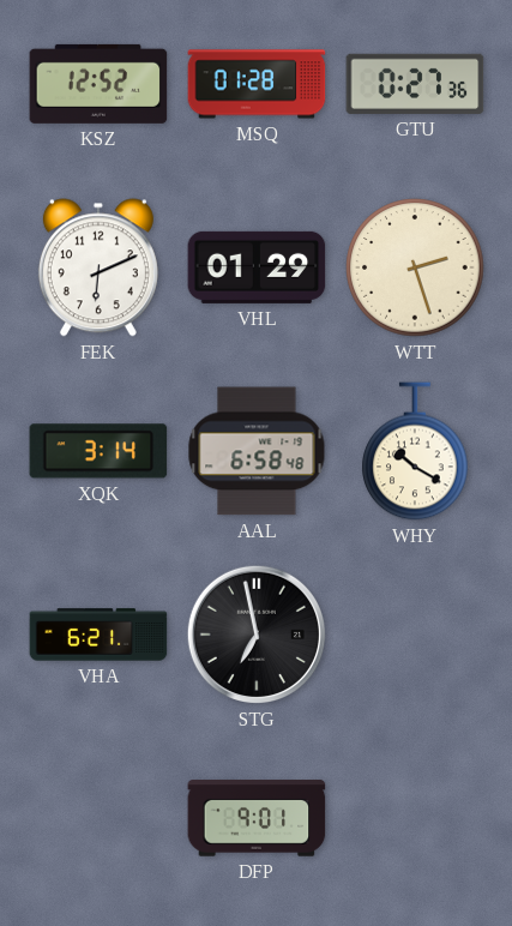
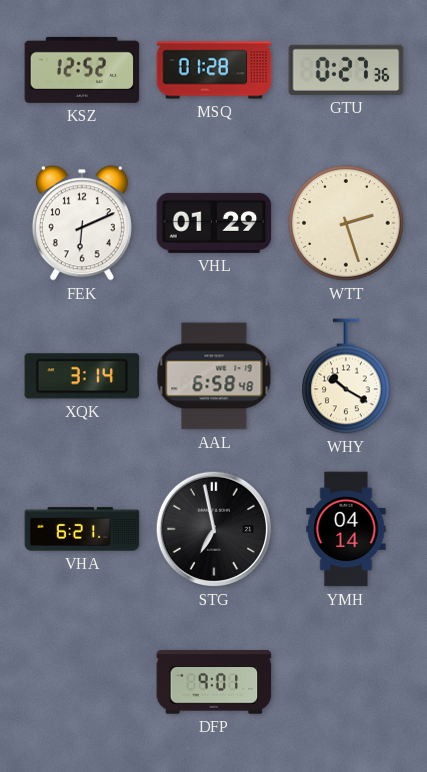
YMH: none -> 04:14 (346, 529)
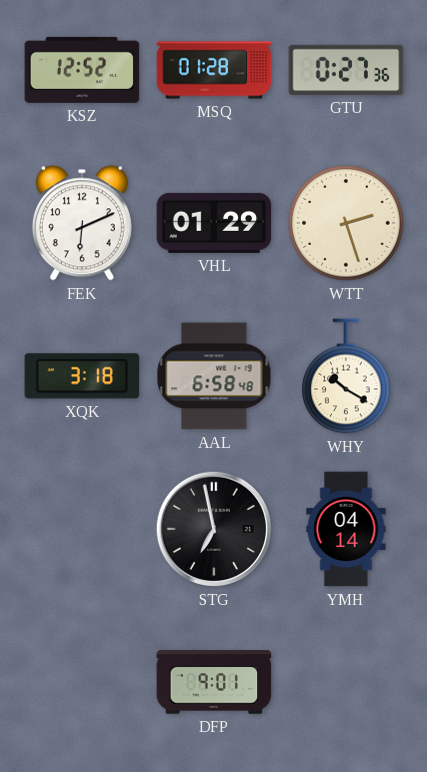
XQK: 3:14 -> 3:18 (82, 376)
VHA: 6:21 -> none (82, 529)
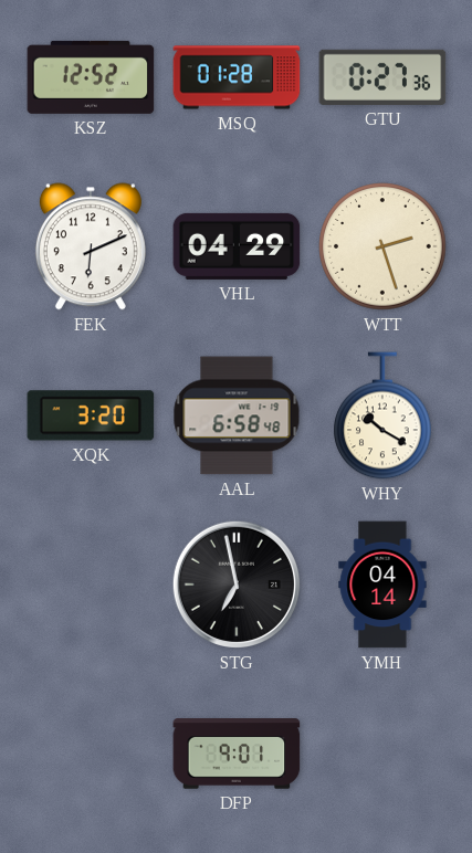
VHL: 01:29 -> 04:29 (237, 246)
XQK: 3:18 -> 3:20 (91, 415)
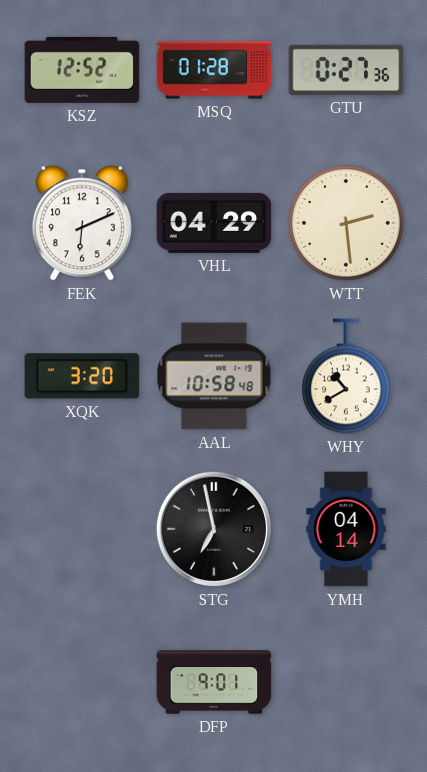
WTT: 2:27 -> 2:29 (346, 223)
AAL: 6:58 -> 10:58 (214, 376)
WHY: 10:20 -> 10:40 (346, 376)
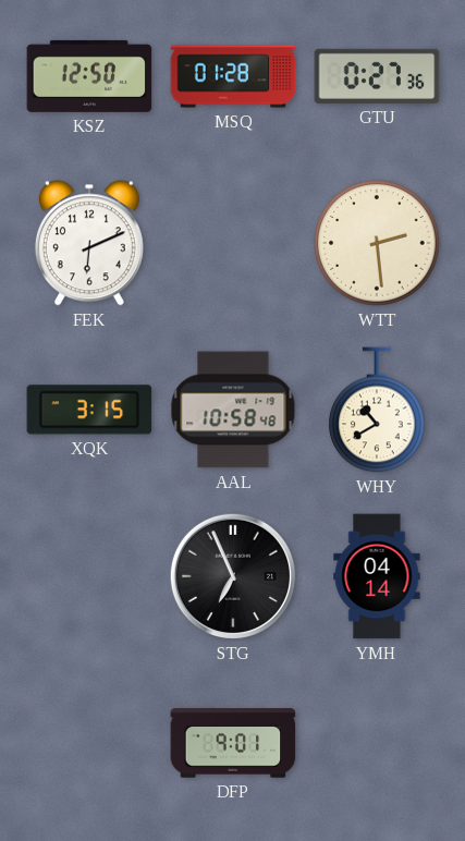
KSZ: 12:52 -> 12:50 (89, 76)
VHL: 04:29 -> none (214, 223)
XQK: 3:20 -> 3:15 (89, 410)
STG: 6:58 -> 6:56 (233, 576)
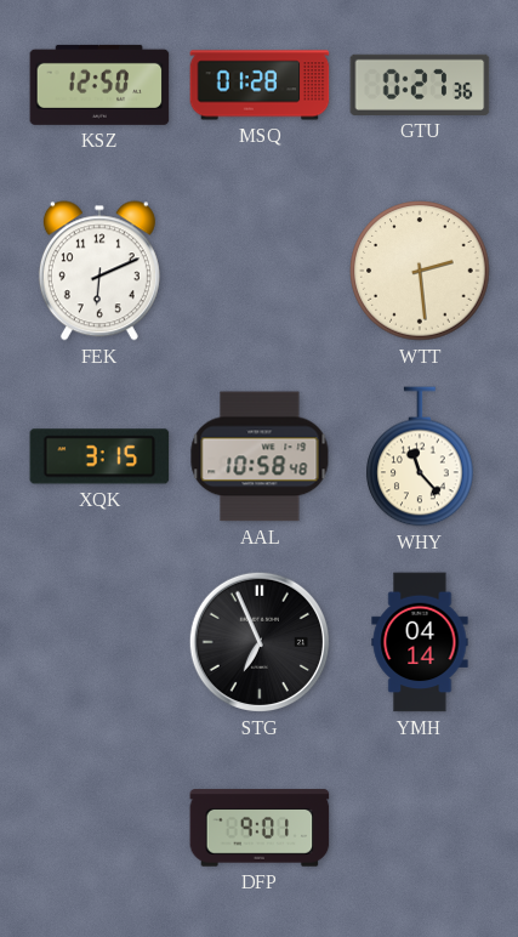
WHY: 10:40 -> 11:23 (420, 456)
